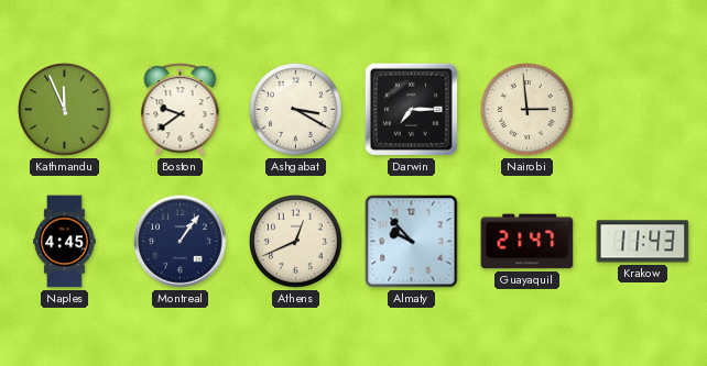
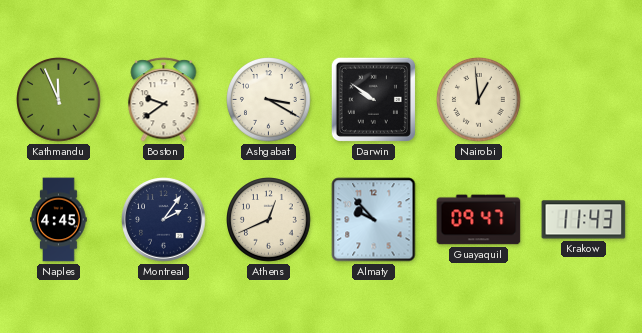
Darwin: 7:15 -> 9:51 (373, 99)
Nairobi: 2:59 -> 12:59 (479, 100)
Montreal: 1:06 -> 2:06 (164, 220)
Guayaquil: 21:47 -> 09:47 (479, 220)
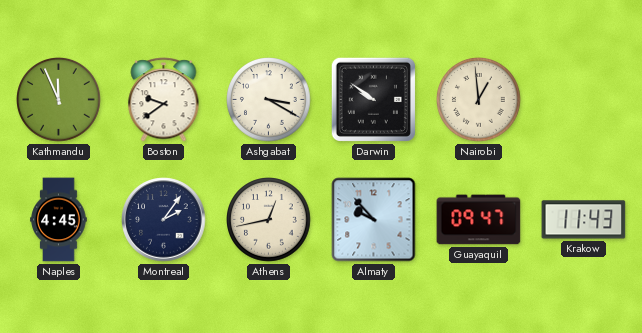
Athens: 12:41 -> 12:43 (269, 220)
